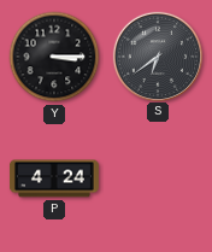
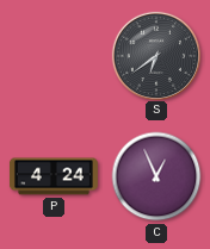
Y: 3:15 -> none (54, 57)
C: none -> 12:56 (156, 176)
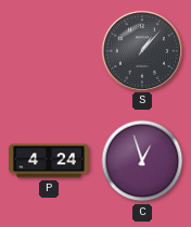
S: 6:39 -> 1:07 (141, 50)
C: 12:56 -> 12:57 (142, 161)
